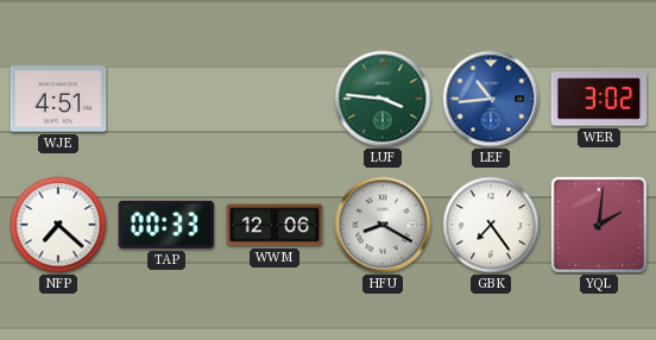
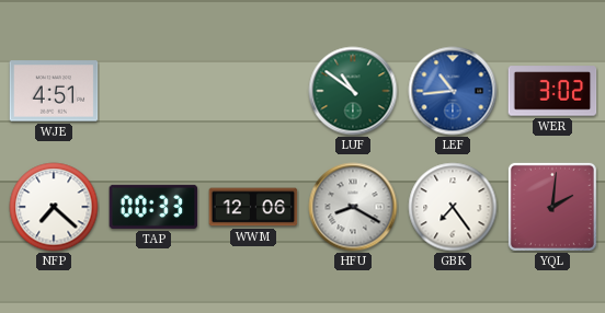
LUF: 3:46 -> 10:51 (353, 91)
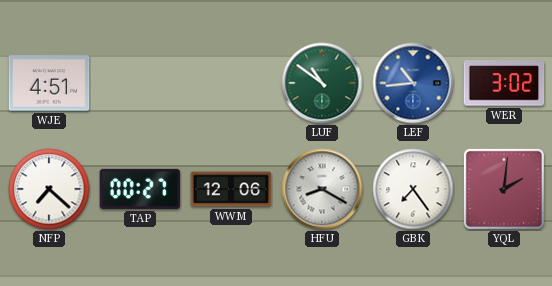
TAP: 00:33 -> 00:27 (140, 189)
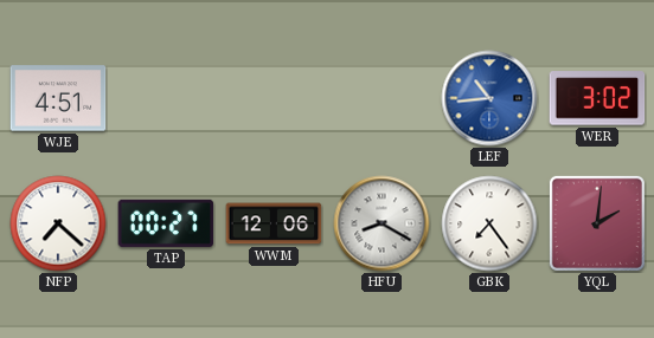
LUF: 10:51 -> none (322, 83)
